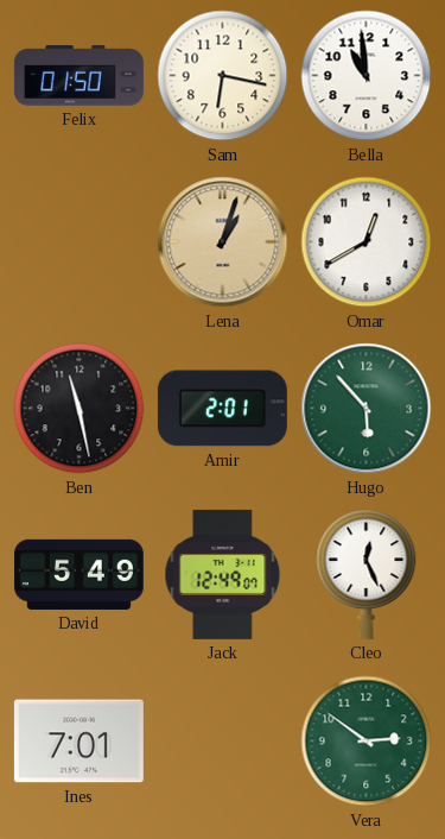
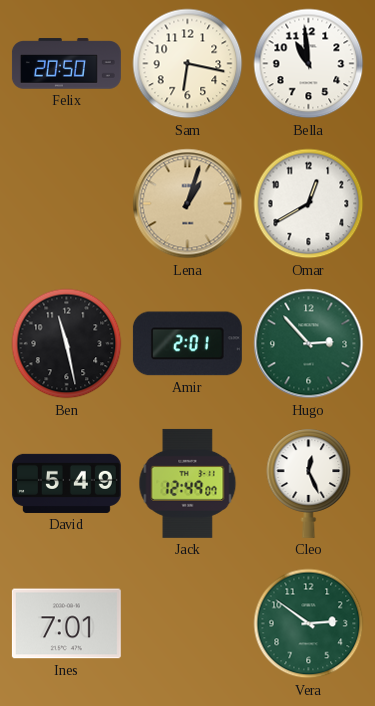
Felix: 01:50 -> 20:50 (66, 64)
Hugo: 5:53 -> 2:53 (309, 344)
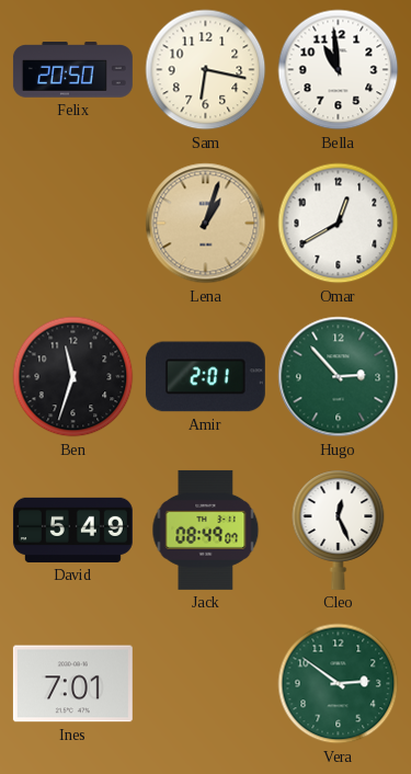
Ben: 11:28 -> 11:33 (73, 377)
Jack: 12:49 -> 08:49 (206, 530)
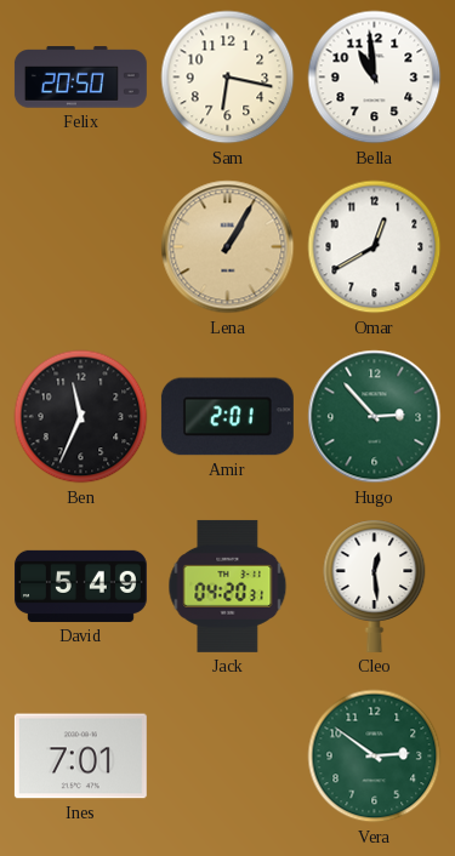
Lena: 1:03 -> 1:05 (228, 247)
Ben: 11:33 -> 11:34 (81, 417)
Jack: 08:49 -> 04:20 (228, 586)
Cleo: 12:26 -> 12:29 (375, 586)
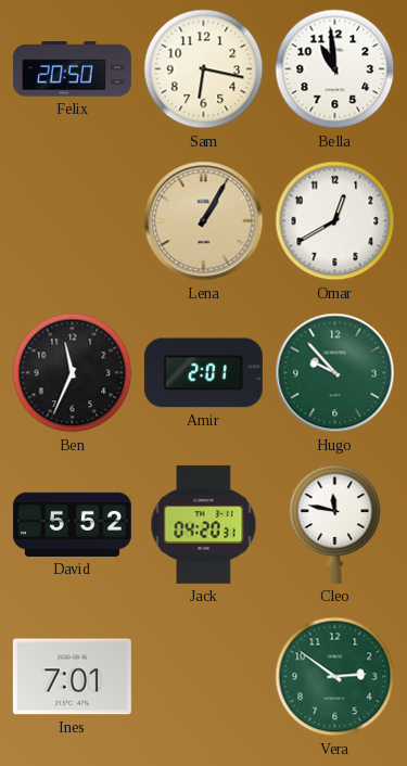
Hugo: 2:53 -> 9:53 (335, 373)
David: 5:49 -> 5:52 (72, 524)
Cleo: 12:29 -> 11:47 (335, 524)
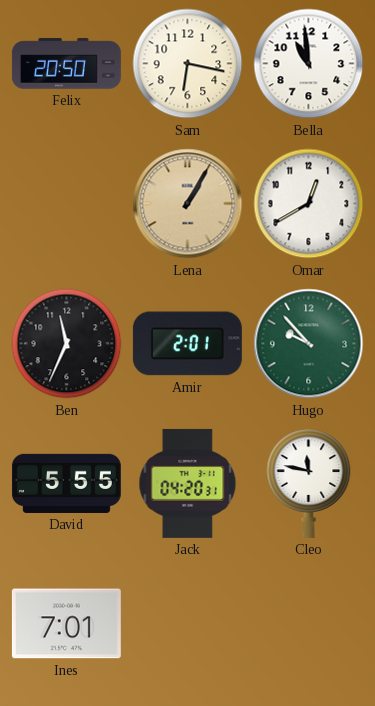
David: 5:52 -> 5:55 (66, 483)
Vera: 2:51 -> none (335, 677)
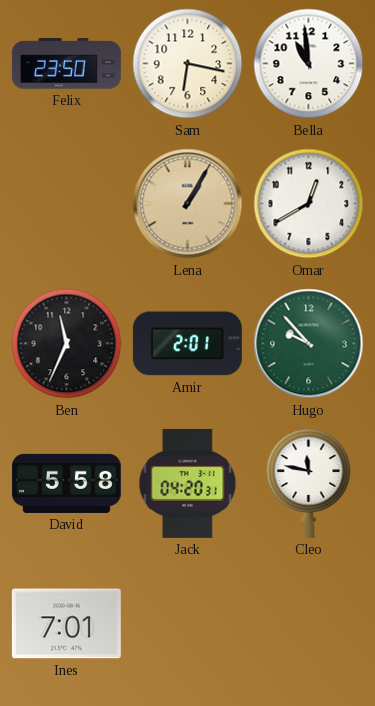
Felix: 20:50 -> 23:50 (66, 64)
David: 5:55 -> 5:58 (66, 483)
